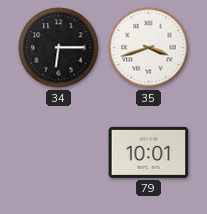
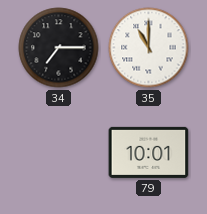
34: 6:15 -> 7:15 (59, 48)
35: 3:42 -> 11:00 (149, 48)
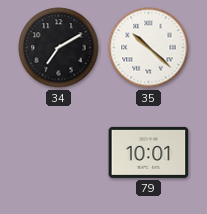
34: 7:15 -> 7:10 (59, 48)
35: 11:00 -> 10:22 (149, 48)
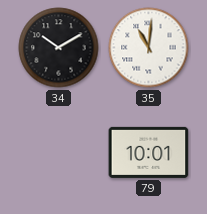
34: 7:10 -> 10:10 (59, 48)
35: 10:22 -> 11:01 (149, 48)
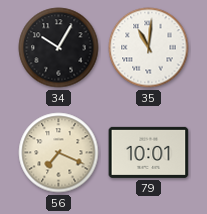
34: 10:10 -> 10:05 (59, 48)
56: none -> 7:19 (59, 153)
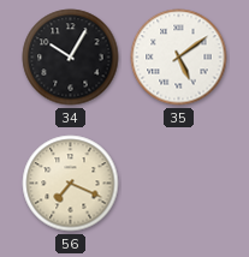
35: 11:01 -> 5:09 (179, 58)
79: 10:01 -> none (149, 152)
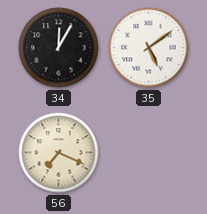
34: 10:05 -> 12:05 (59, 48)
